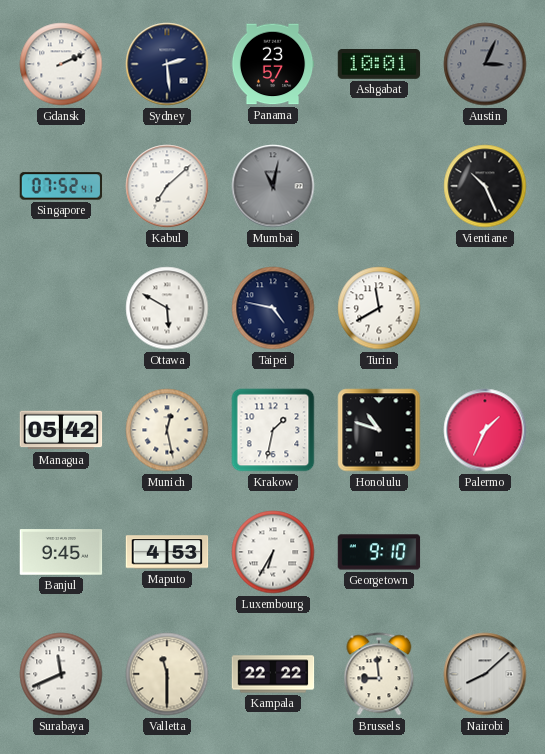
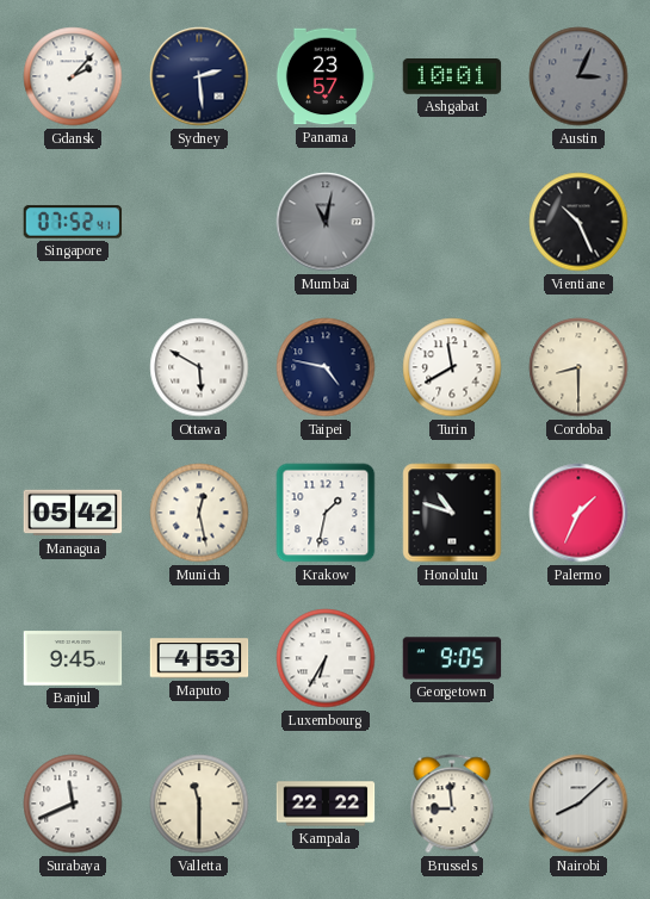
Gdansk: 2:11 -> 2:07 (73, 76)
Kabul: 7:08 -> none (167, 186)
Cordoba: none -> 8:30 (578, 367)
Georgetown: 9:10 -> 9:05 (452, 658)
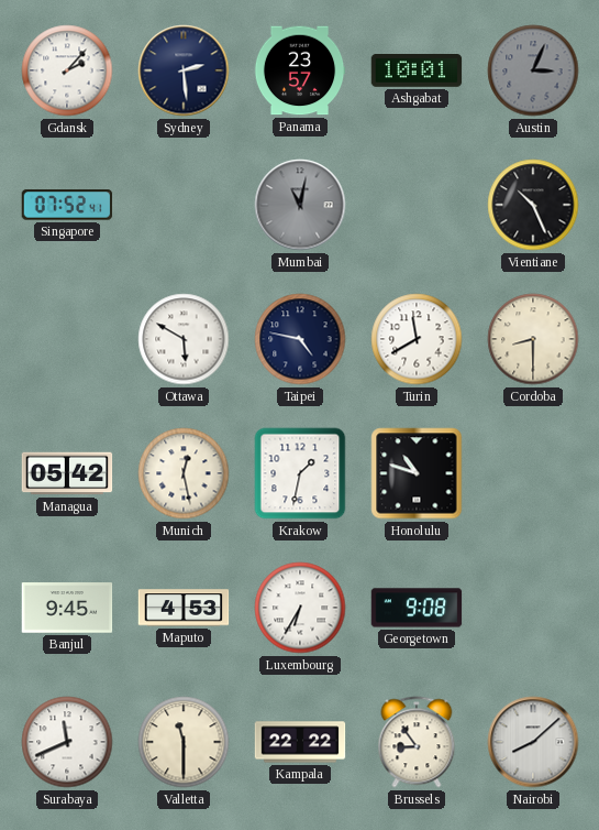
Palermo: 1:34 -> none (578, 513)
Georgetown: 9:05 -> 9:08 (417, 608)
Brussels: 8:59 -> 8:54 (417, 742)
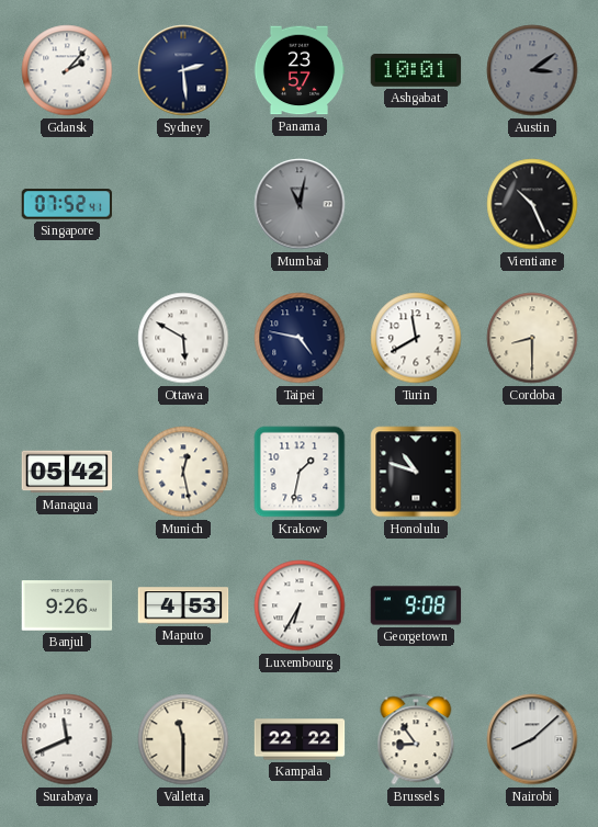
Austin: 3:04 -> 3:09 (532, 70)
Banjul: 9:45 -> 9:26 (67, 605)
